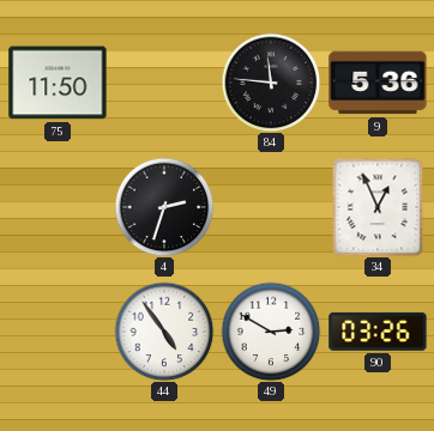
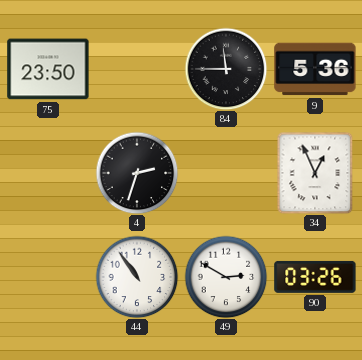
75: 11:50 -> 23:50 (48, 69)
84: 11:46 -> 11:45 (226, 69)
44: 4:54 -> 10:54 (137, 277)
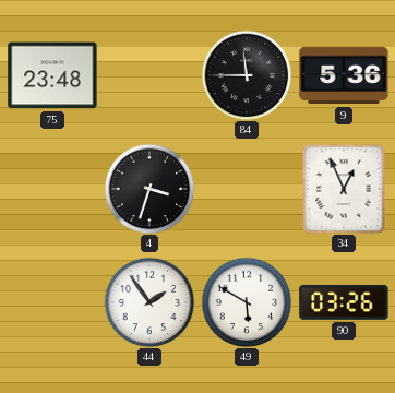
75: 23:50 -> 23:48 (52, 75)
4: 2:33 -> 3:33 (149, 189)
44: 10:54 -> 1:54 (149, 302)
49: 2:50 -> 5:50 (247, 302)
